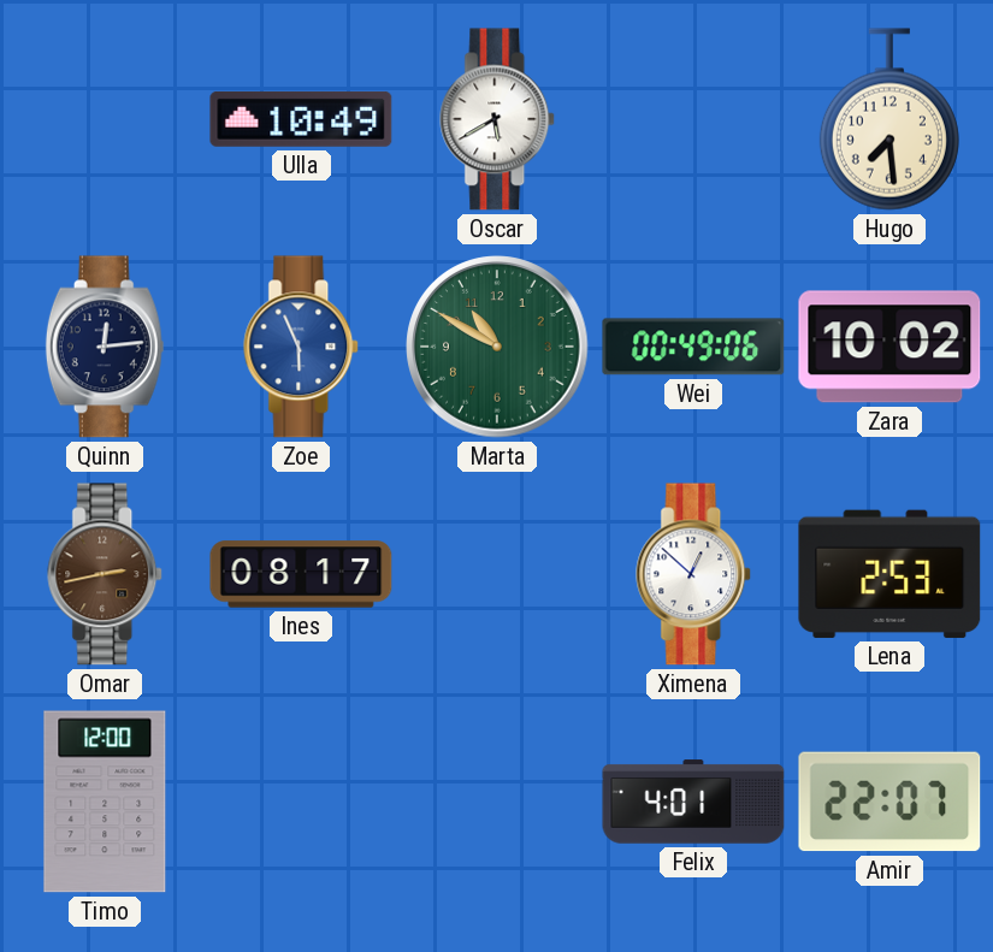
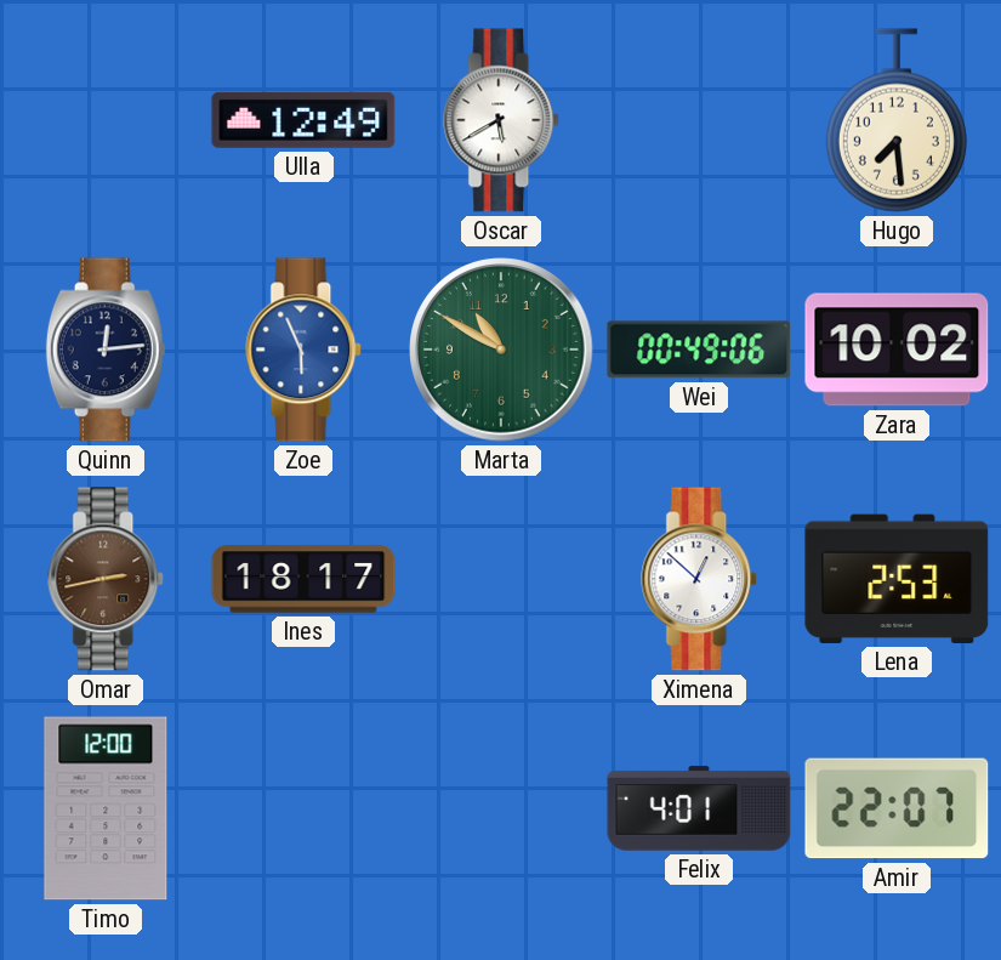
Ulla: 10:49 -> 12:49 (303, 120)
Ines: 08:17 -> 18:17 (303, 579)
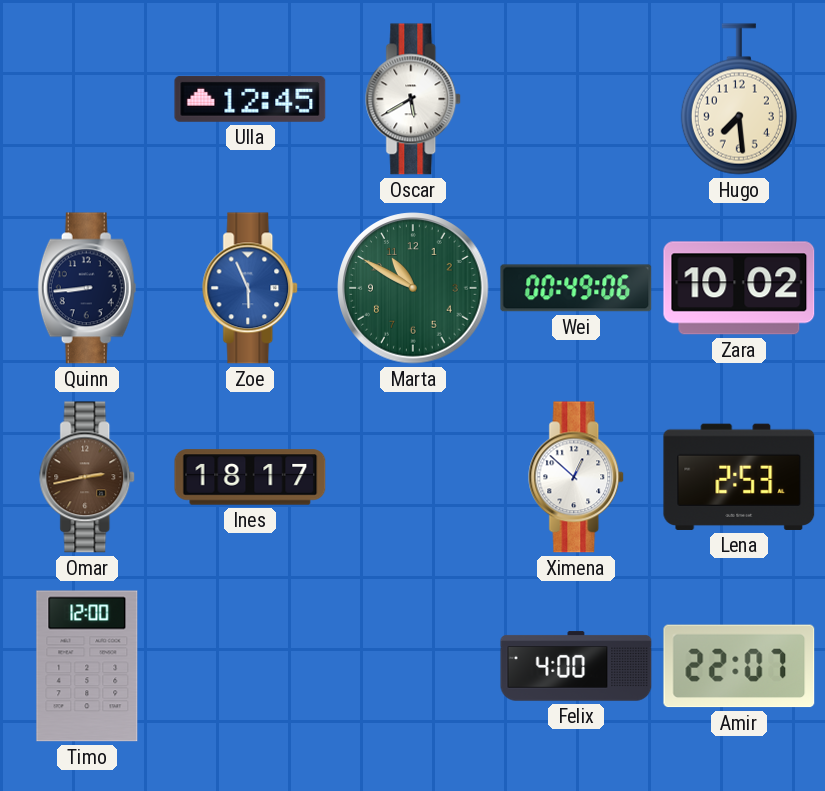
Ulla: 12:49 -> 12:45 (250, 99)
Quinn: 12:14 -> 8:44 (87, 288)
Felix: 4:01 -> 4:00 (576, 666)
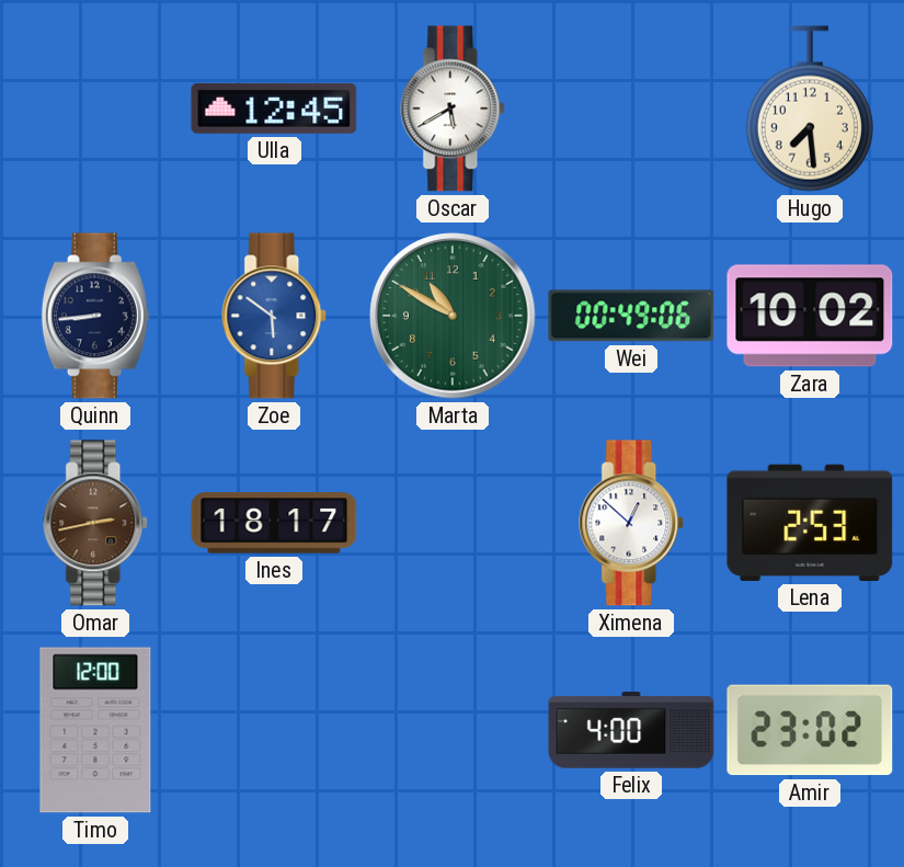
Zoe: 5:56 -> 5:51 (275, 316)
Amir: 22:07 -> 23:02 (810, 730)
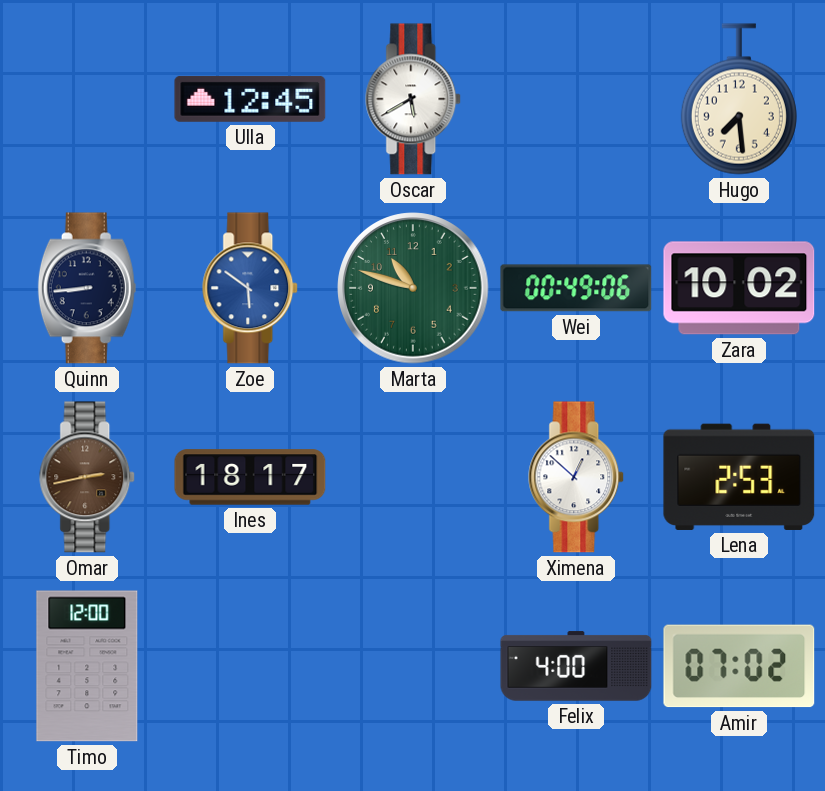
Marta: 10:50 -> 10:48 (413, 288)
Amir: 23:02 -> 07:02 (739, 666)
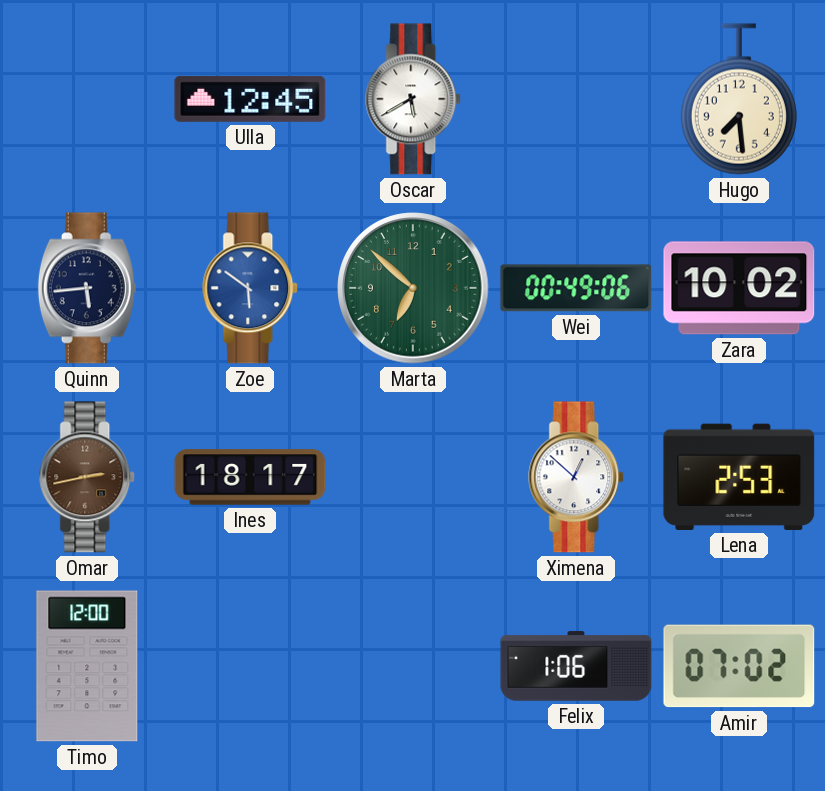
Quinn: 8:44 -> 5:44 (87, 288)
Marta: 10:48 -> 6:52 (413, 288)
Felix: 4:00 -> 1:06 (576, 666)
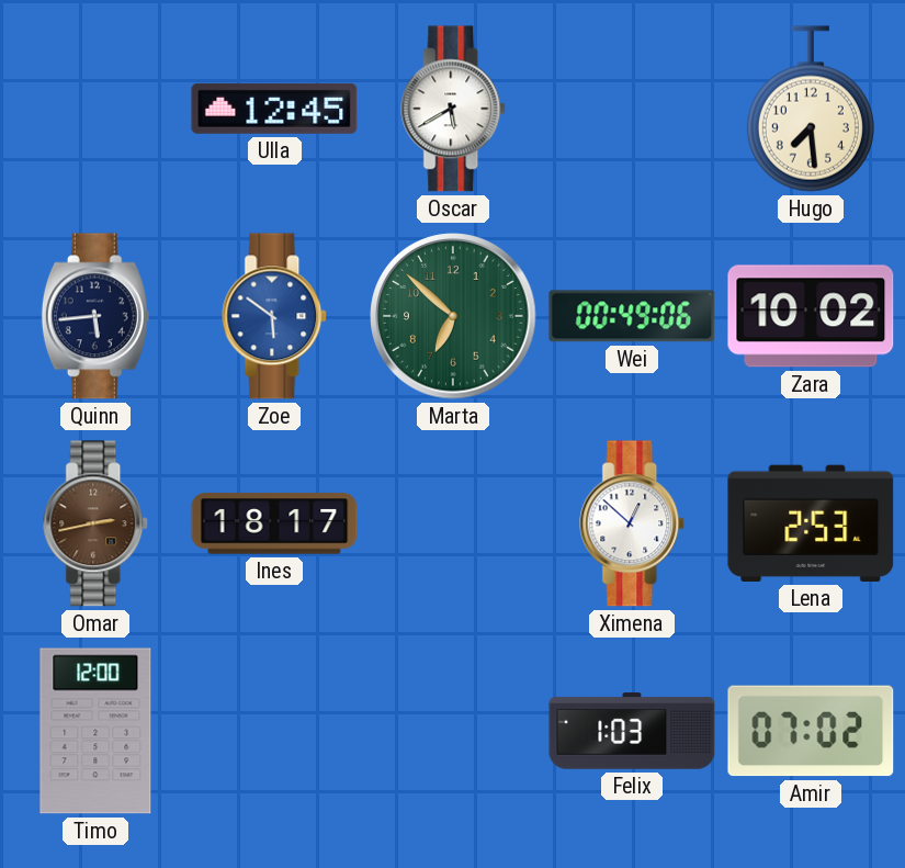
Felix: 1:06 -> 1:03 (632, 731)
